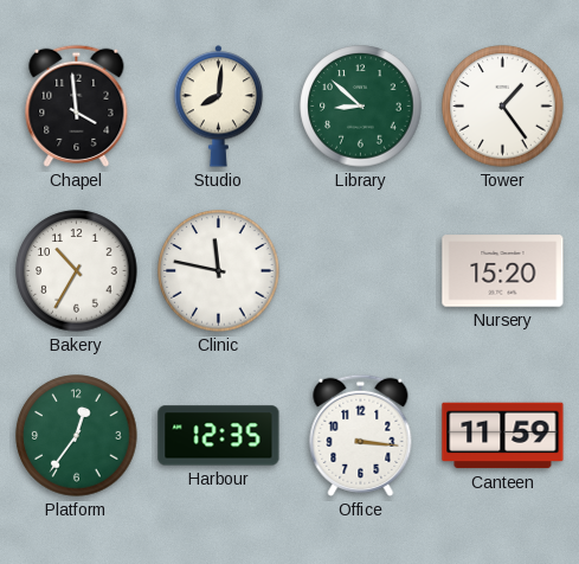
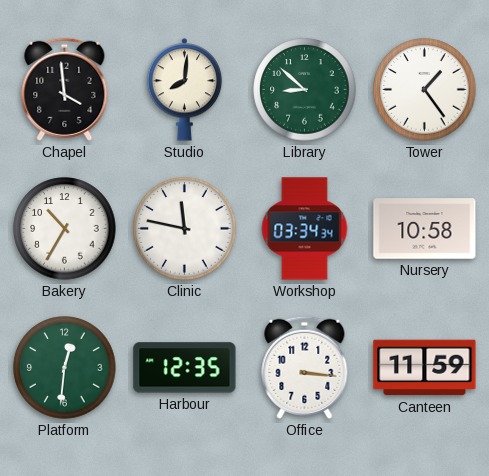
Workshop: none -> 03:34 (305, 229)
Nursery: 15:20 -> 10:58 (425, 229)
Platform: 12:36 -> 12:31 (65, 368)
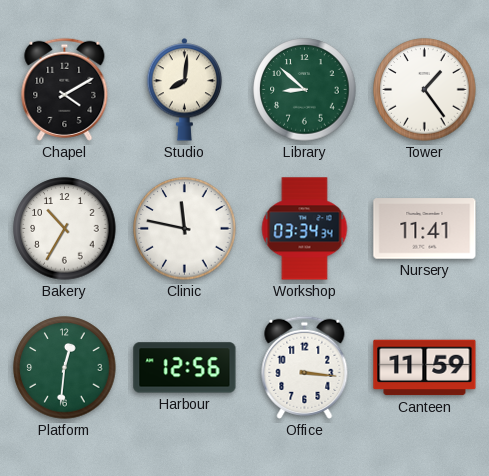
Chapel: 3:59 -> 4:10 (65, 89)
Nursery: 10:58 -> 11:41 (425, 229)
Harbour: 12:35 -> 12:56 (185, 368)
